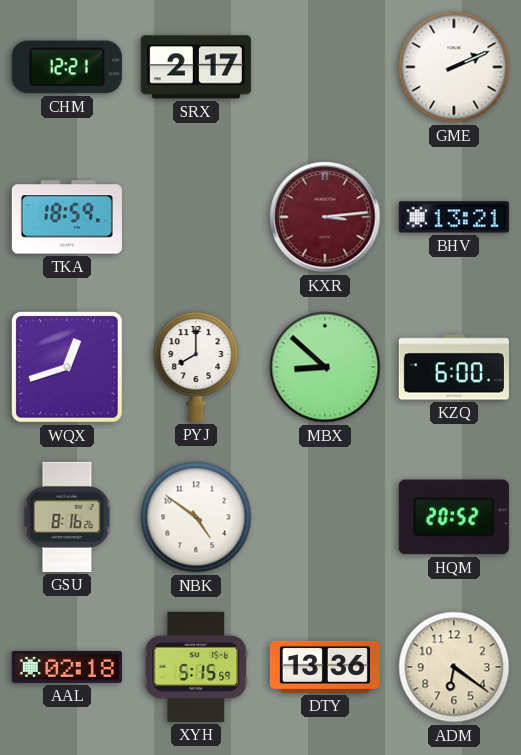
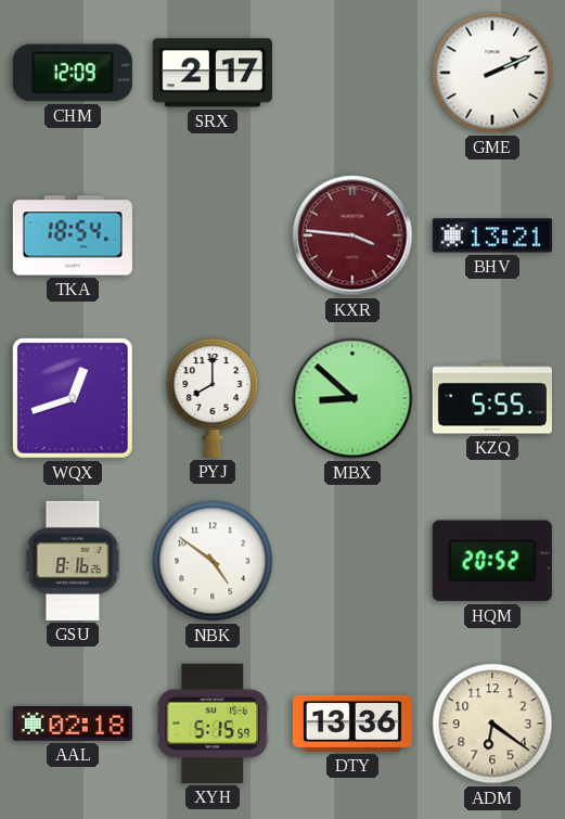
CHM: 12:21 -> 12:09 (73, 73)
TKA: 18:59 -> 18:54 (73, 235)
KXR: 3:14 -> 3:46 (352, 235)
KZQ: 6:00 -> 5:55 (492, 398)
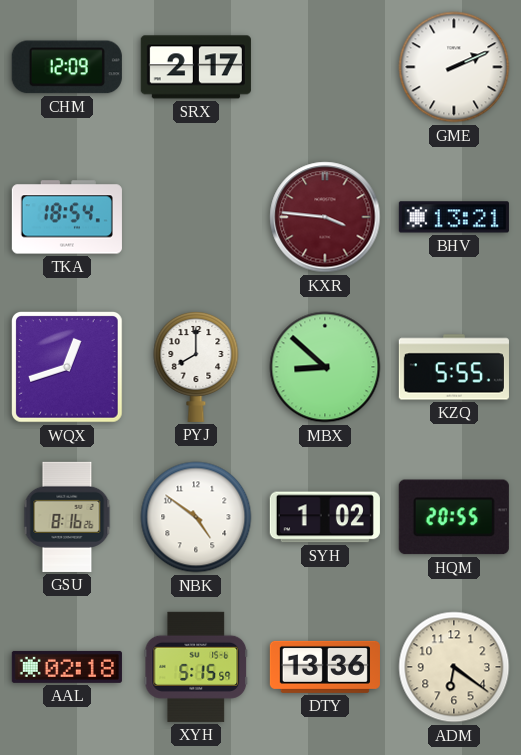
SYH: none -> 1:02 (325, 517)
HQM: 20:52 -> 20:55 (454, 517)
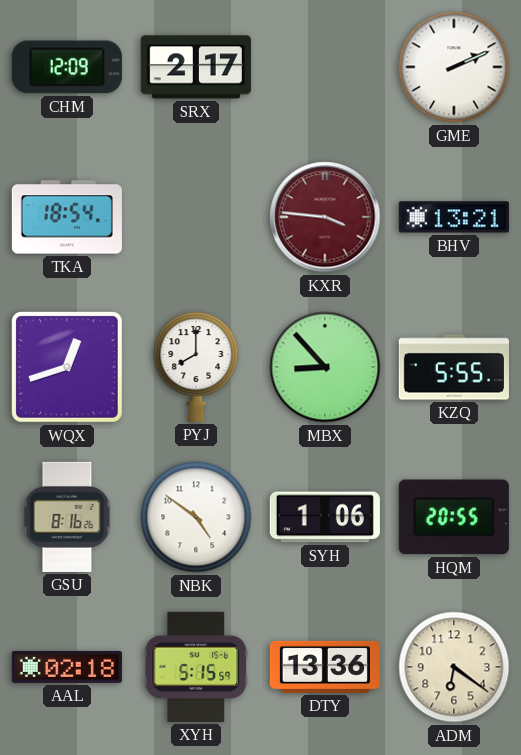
MBX: 8:52 -> 8:53 (325, 367)
SYH: 1:02 -> 1:06 (325, 517)
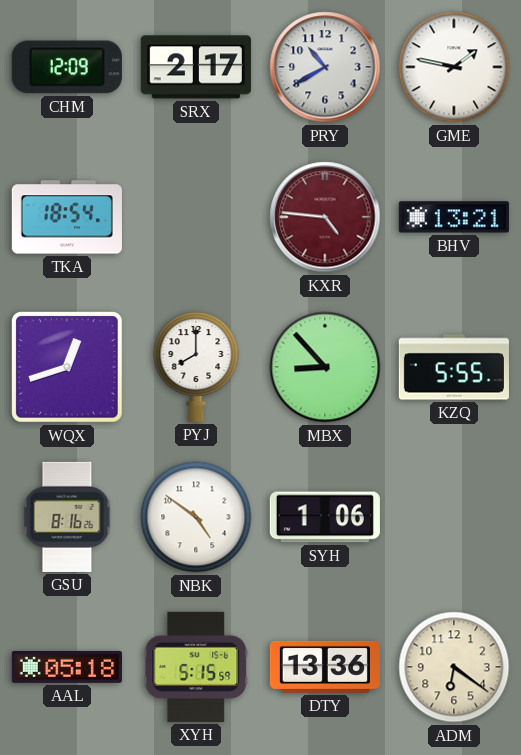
PRY: none -> 10:40 (325, 67)
GME: 2:11 -> 1:47 (454, 67)
KXR: 3:46 -> 4:46 (325, 217)
HQM: 20:55 -> none (454, 517)
AAL: 02:18 -> 05:18 (67, 667)
